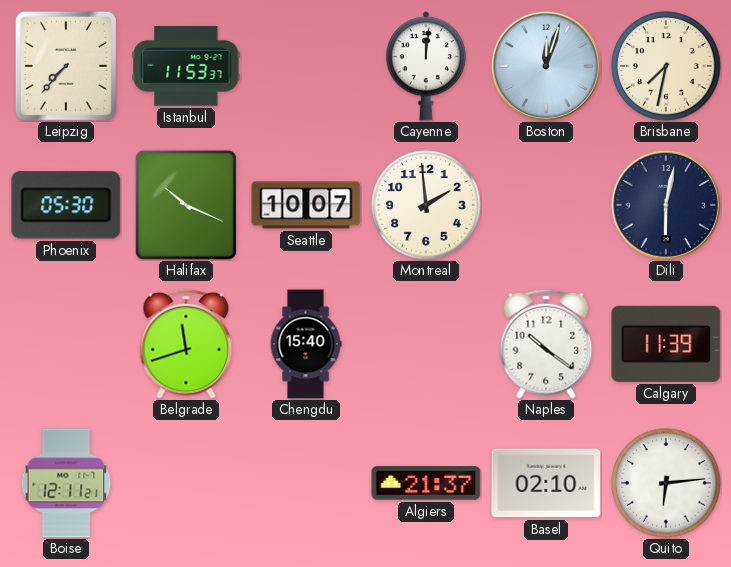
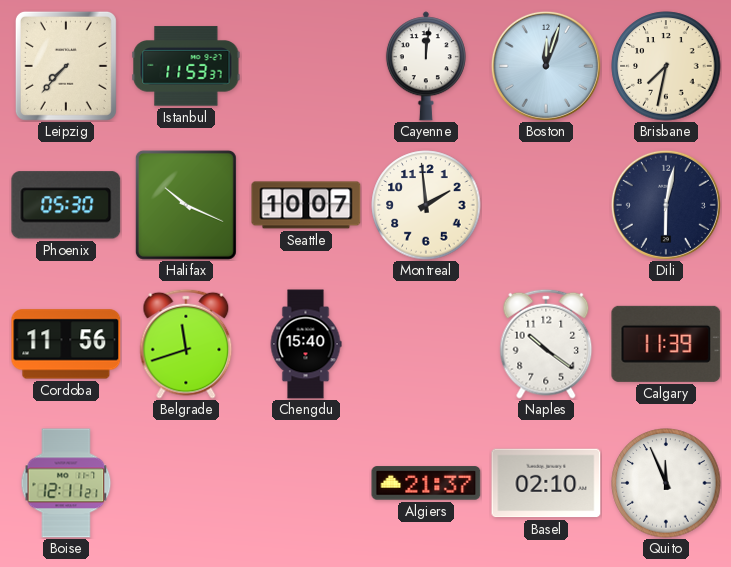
Cordoba: none -> 11:56 (66, 344)
Quito: 6:14 -> 11:56 (666, 483)
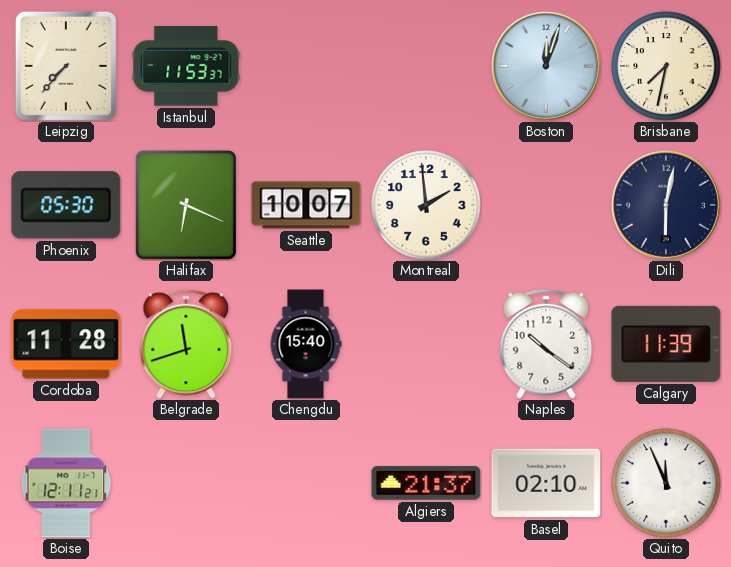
Cayenne: 12:01 -> none (426, 66)
Halifax: 10:19 -> 6:19 (186, 205)
Cordoba: 11:56 -> 11:28 (66, 344)
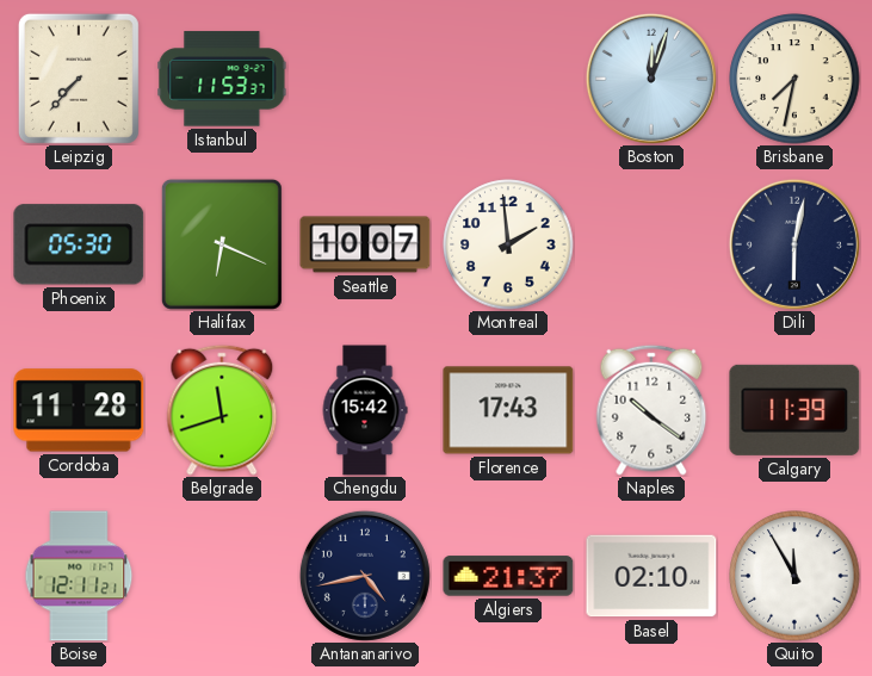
Chengdu: 15:40 -> 15:42 (365, 410)
Florence: none -> 17:43 (508, 410)
Antananarivo: none -> 4:43 (365, 576)
Quito: 11:56 -> 11:55 (794, 576)
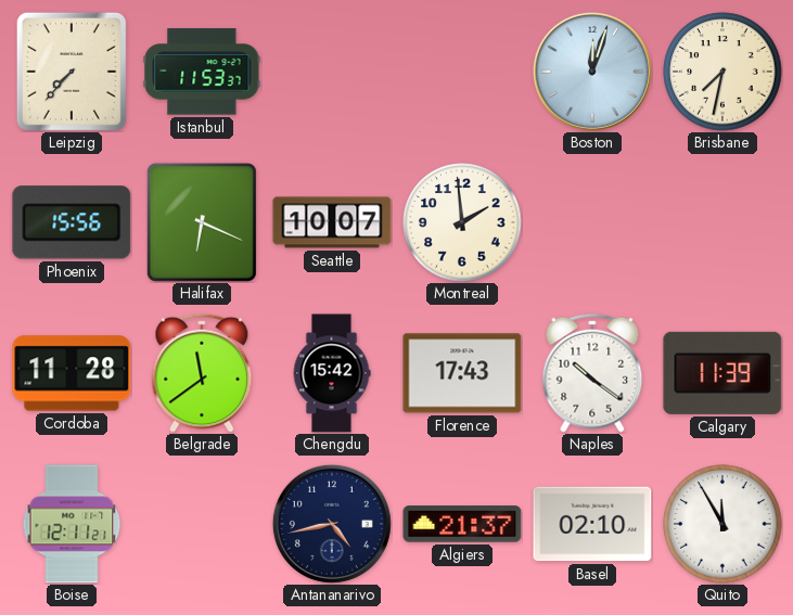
Phoenix: 05:30 -> 15:56 (72, 222)
Dili: 6:02 -> none (794, 244)
Belgrade: 11:42 -> 11:39 (202, 373)
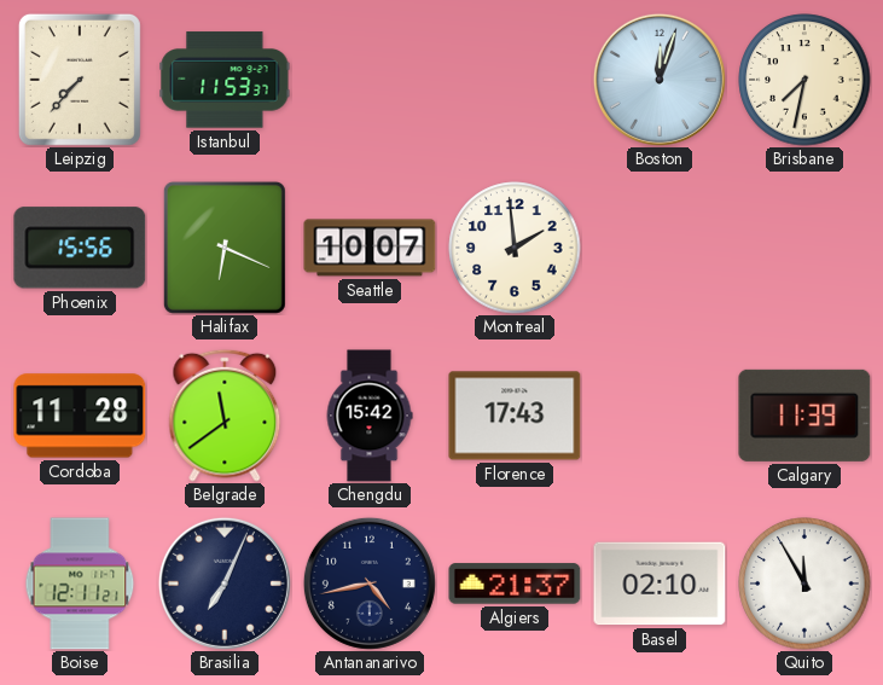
Naples: 10:21 -> none (592, 373)
Brasilia: none -> 7:04 (225, 584)
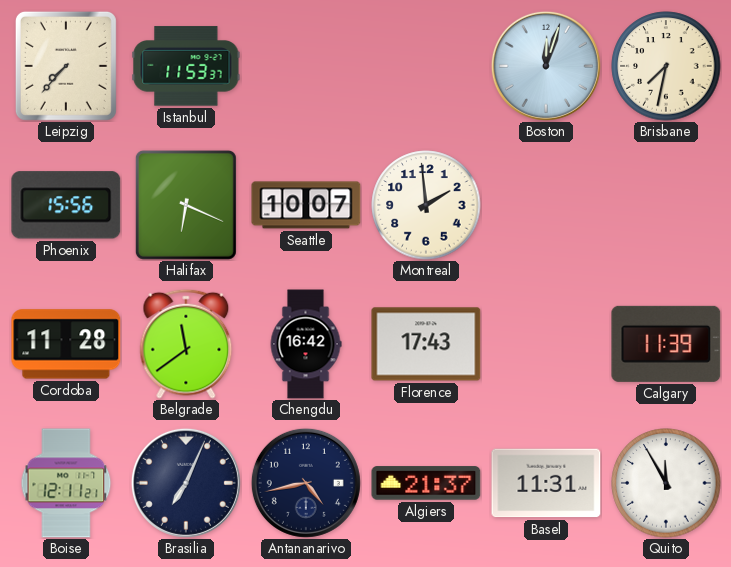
Chengdu: 15:42 -> 16:42 (306, 344)
Basel: 02:10 -> 11:31 (546, 483)
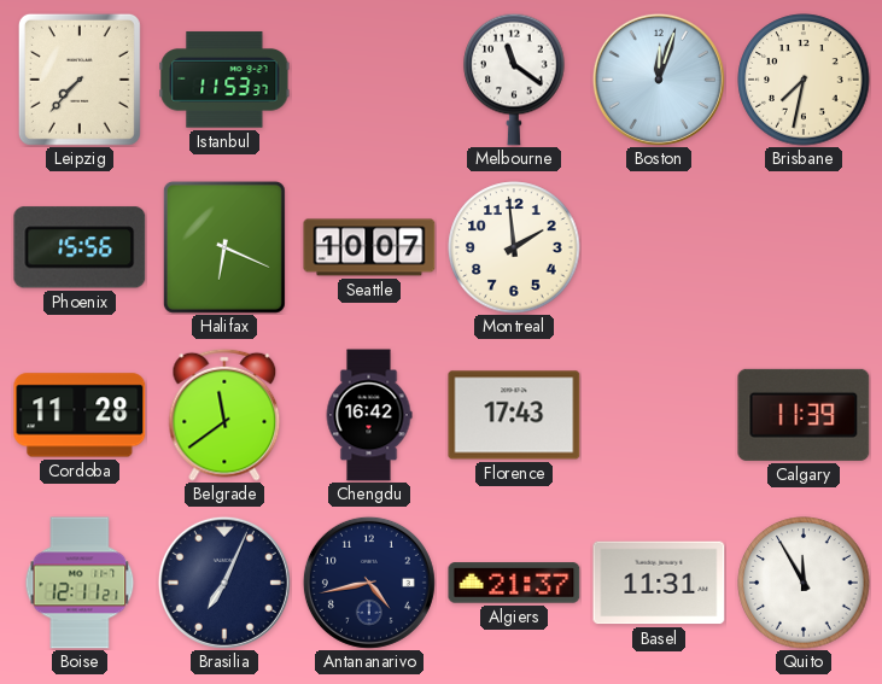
Melbourne: none -> 11:21 (514, 80)
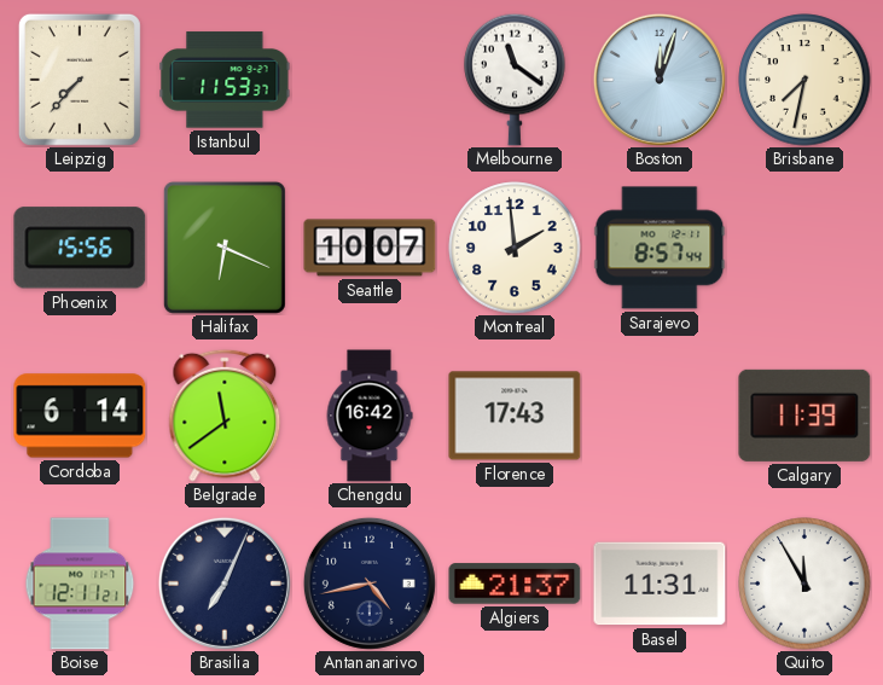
Sarajevo: none -> 8:57 (660, 248)
Cordoba: 11:28 -> 6:14 (80, 416)
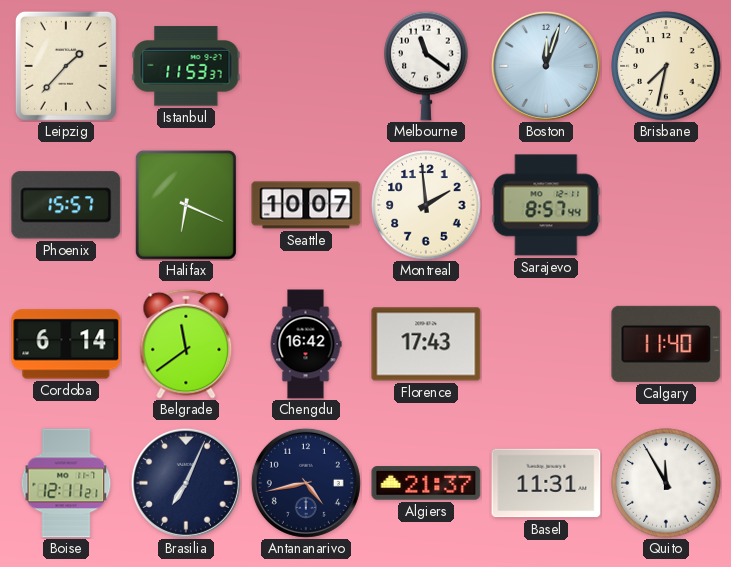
Leipzig: 7:37 -> 1:37 (66, 66)
Phoenix: 15:56 -> 15:57 (66, 205)
Calgary: 11:39 -> 11:40 (666, 344)
